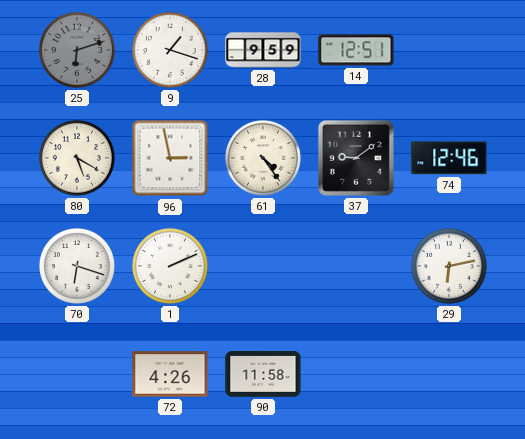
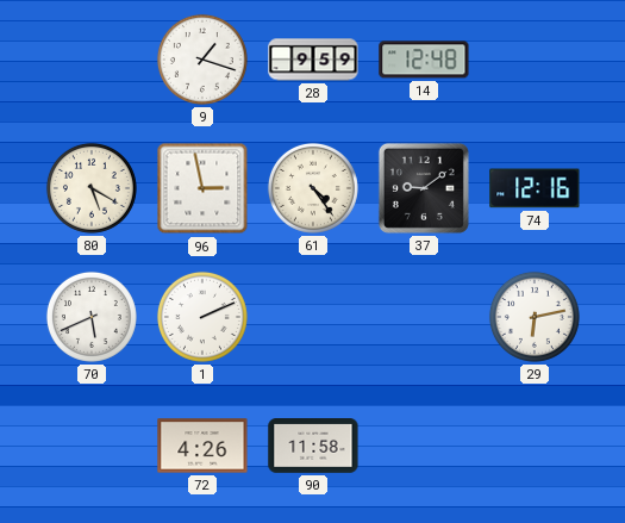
25: 6:12 -> none (77, 50)
14: 12:51 -> 12:48 (424, 60)
74: 12:46 -> 12:16 (535, 188)
70: 6:18 -> 5:41 (92, 317)
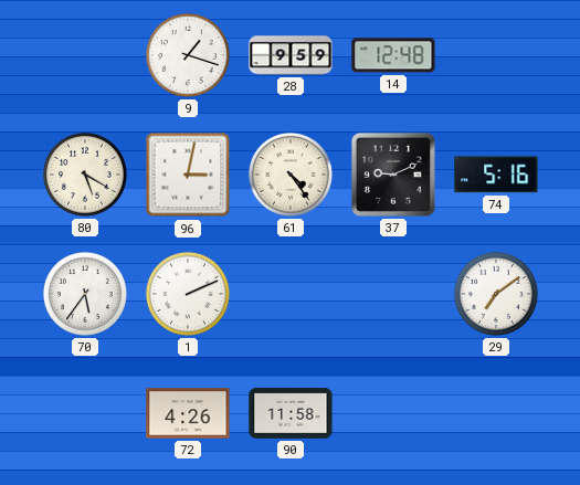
96: 2:58 -> 3:02 (188, 175)
37: 9:09 -> 9:11 (393, 175)
74: 12:16 -> 5:16 (496, 175)
70: 5:41 -> 5:36 (85, 294)
29: 6:13 -> 7:09 (496, 294)
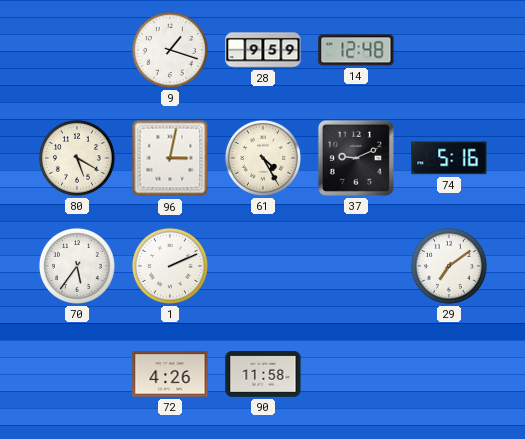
61: 4:24 -> 4:25 (263, 158)
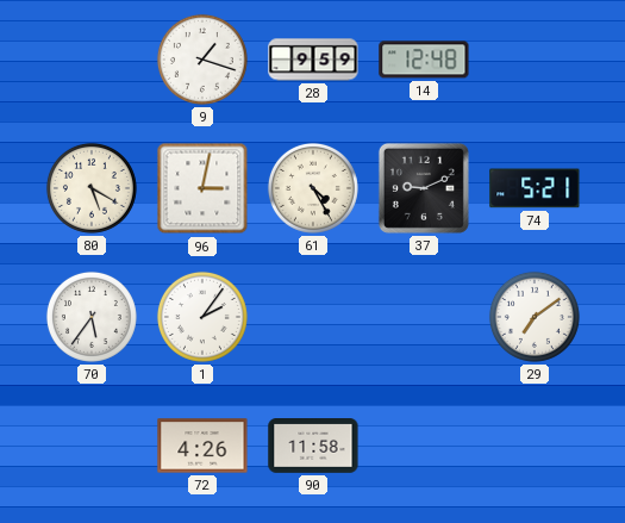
74: 5:16 -> 5:21 (535, 188)
1: 2:11 -> 2:06 (202, 317)
